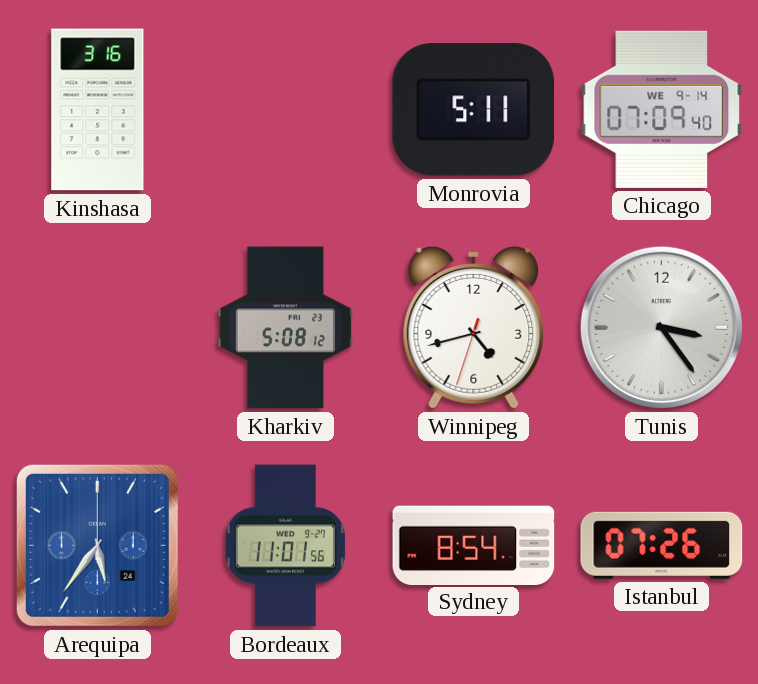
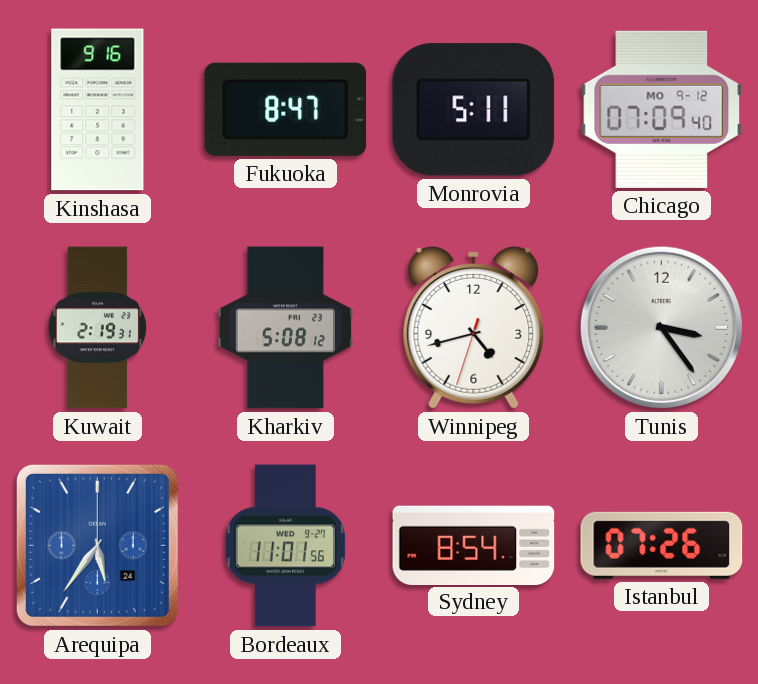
Kinshasa: 3:16 -> 9:16 (98, 110)
Fukuoka: none -> 8:47 (286, 109)
Chicago date: WE 9-14 -> MO 9-12 (662, 109)
Kuwait: none -> 2:19 (98, 328)
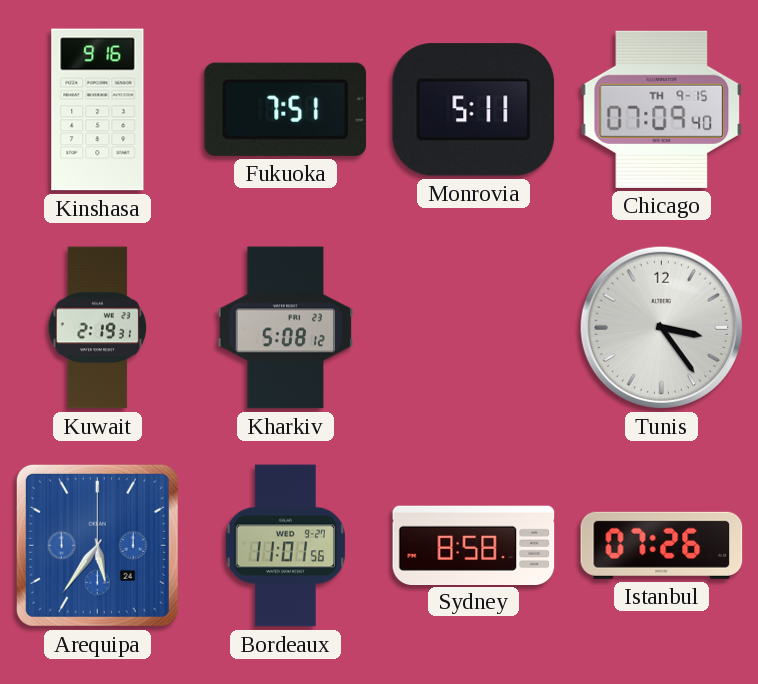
Fukuoka: 8:47 -> 7:51 (286, 109)
Chicago date: MO 9-12 -> TH 9-15 (662, 109)
Winnipeg: 4:42 -> none (474, 328)
Sydney: 8:54 -> 8:58 (474, 545)
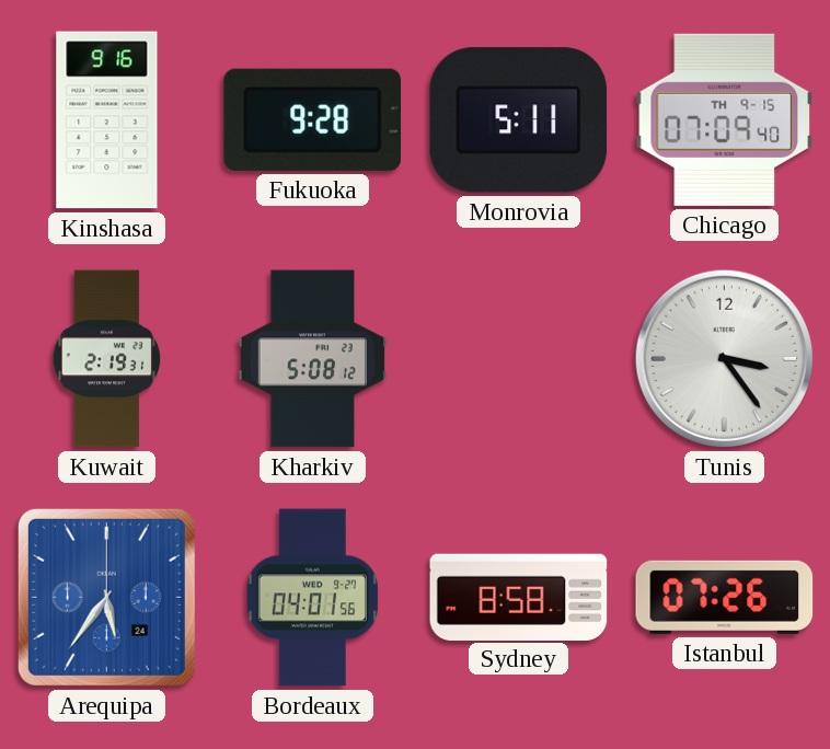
Fukuoka: 7:51 -> 9:28 (313, 119)
Bordeaux: 11:01 -> 04:01 (312, 598)
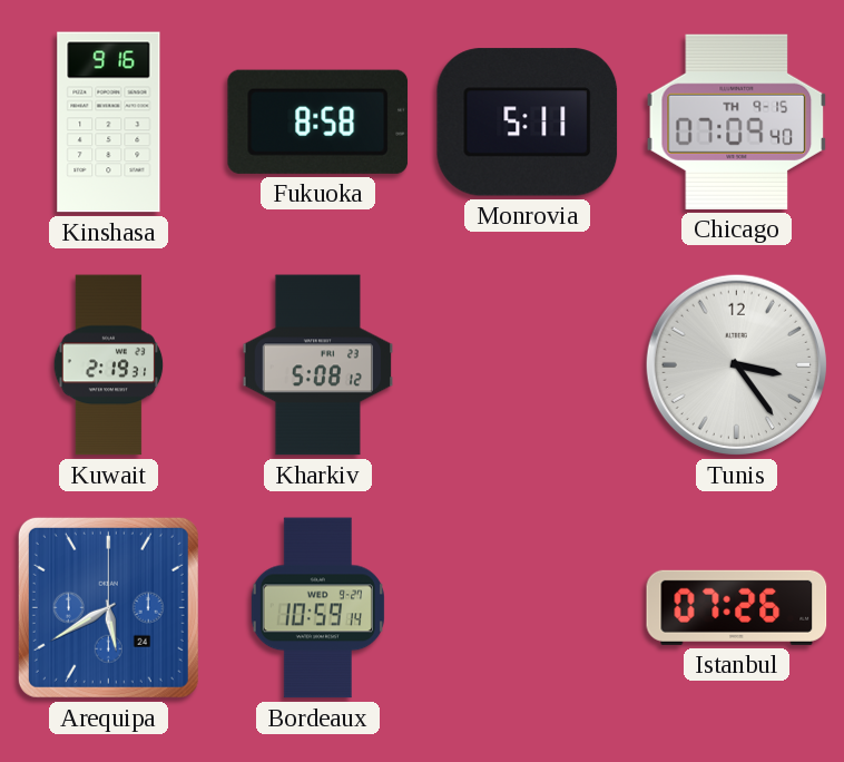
Fukuoka: 9:28 -> 8:58 (318, 121)
Arequipa: 5:36 -> 5:40 (108, 607)
Bordeaux: 04:01 -> 10:59 (317, 608)
Sydney: 8:58 -> none (519, 597)
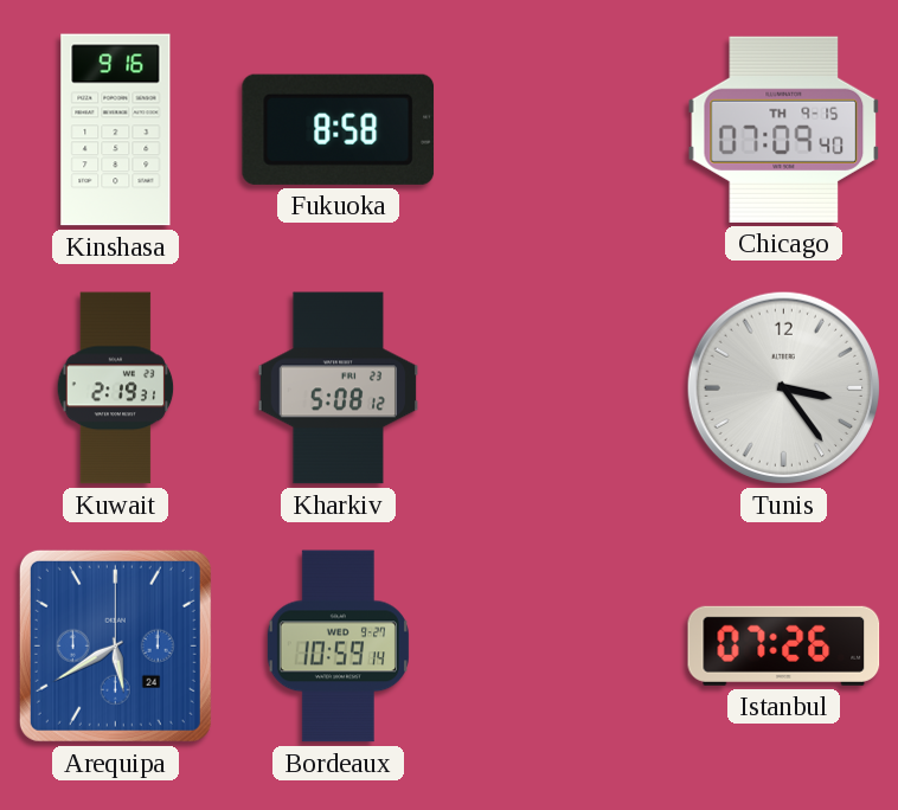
Monrovia: 5:11 -> none (528, 123)
